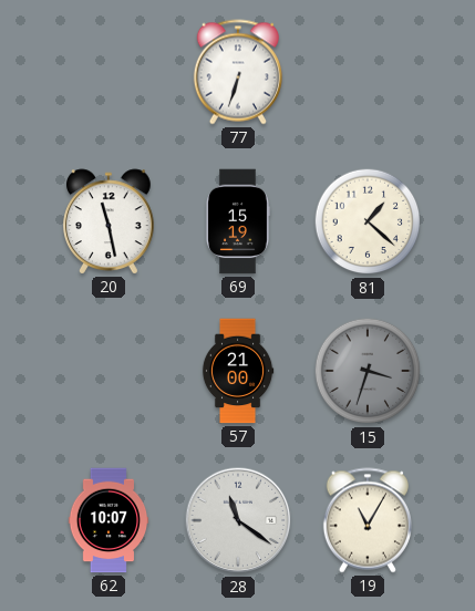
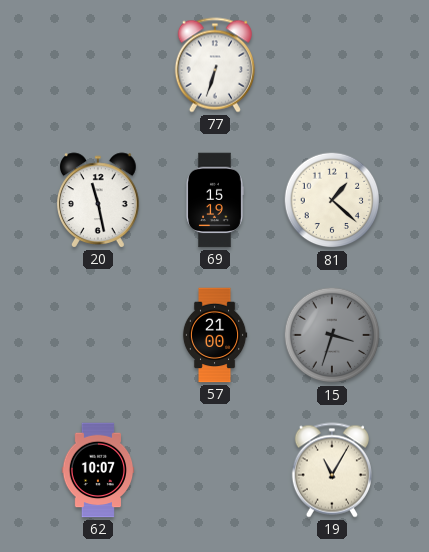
28: 11:21 -> none (238, 520)
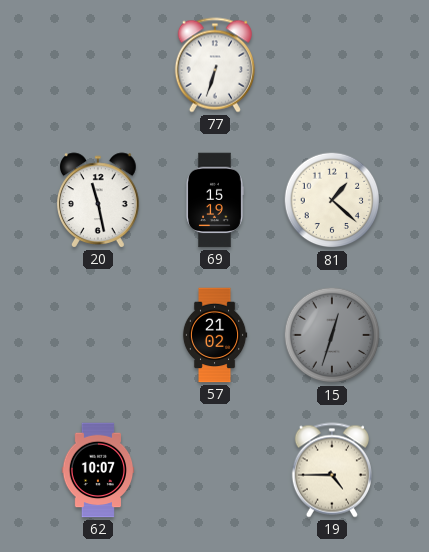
57: 21:00 -> 21:02 (215, 335)
15: 3:33 -> 12:33 (332, 335)
19: 11:05 -> 4:45 (332, 470)
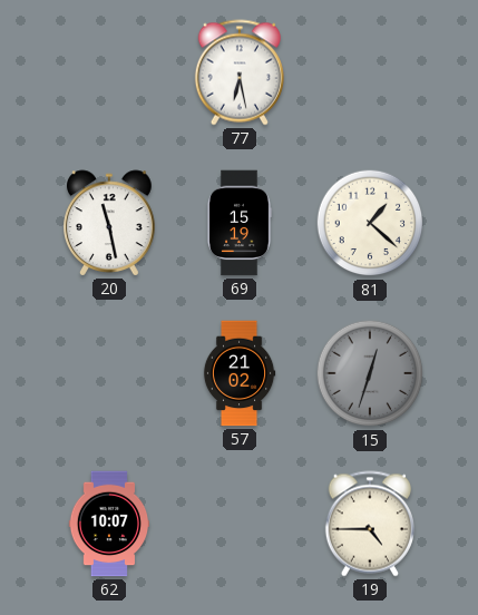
77: 6:33 -> 6:28 (240, 72)
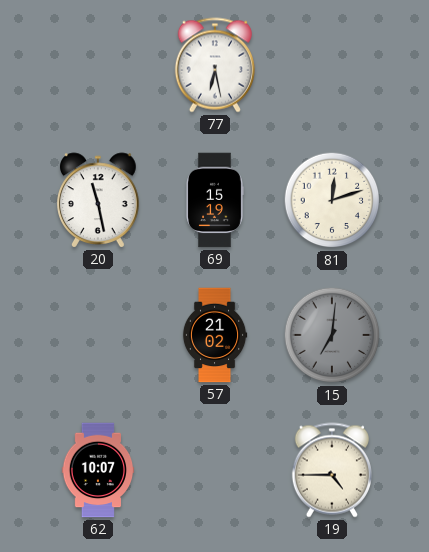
81: 1:22 -> 12:12 (332, 200)
15: 12:33 -> 7:01 (332, 335)
